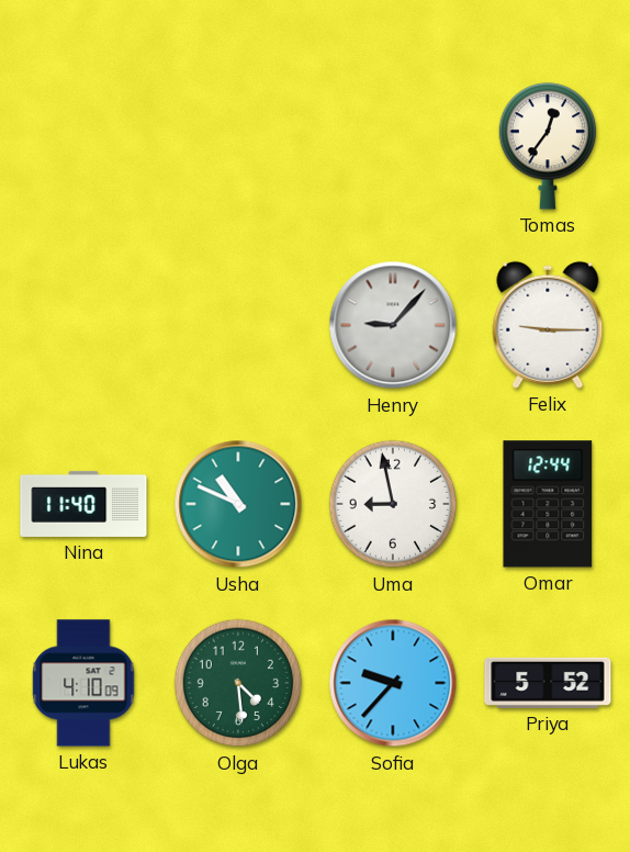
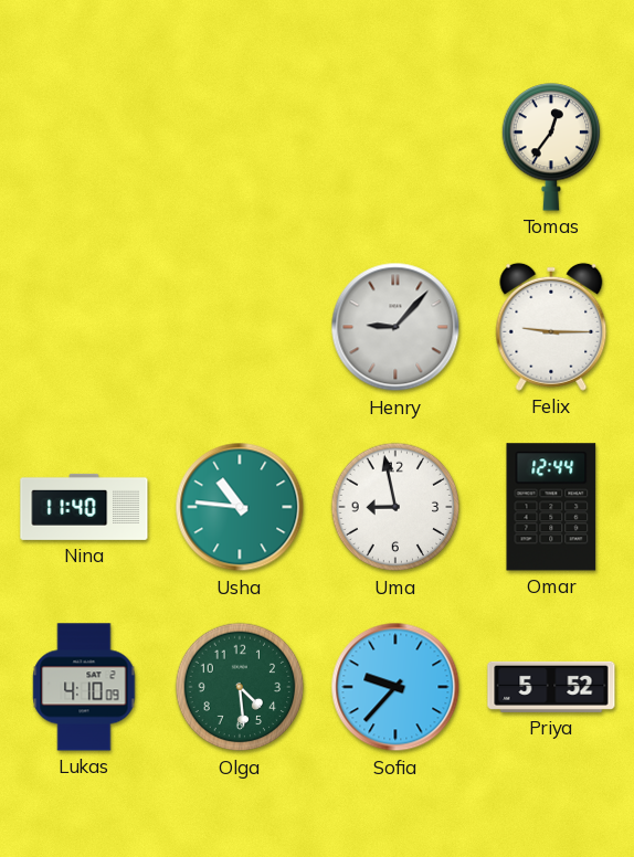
Usha: 10:49 -> 10:46 (240, 507)
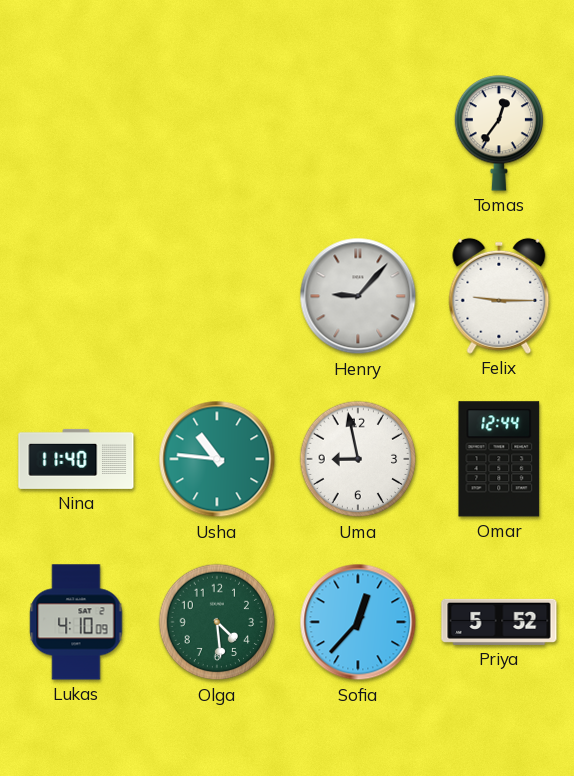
Sofia: 9:37 -> 12:37 (358, 622)
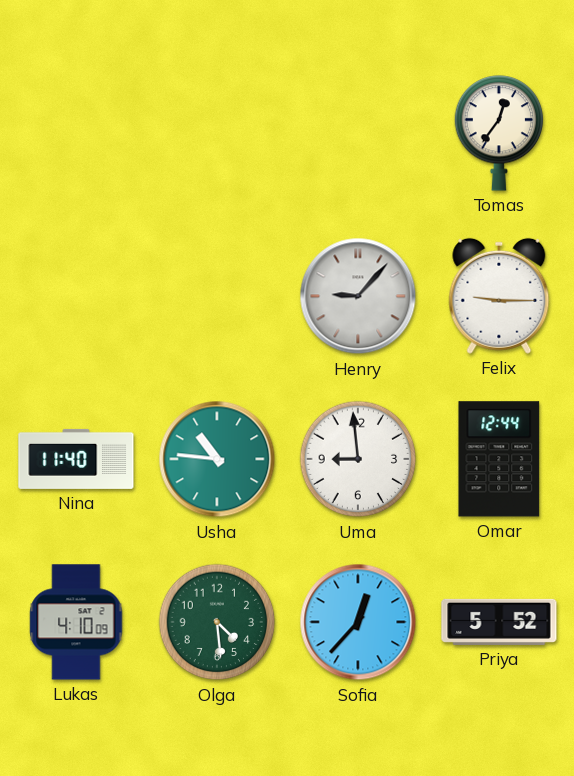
Uma: 8:58 -> 8:59 (358, 459)
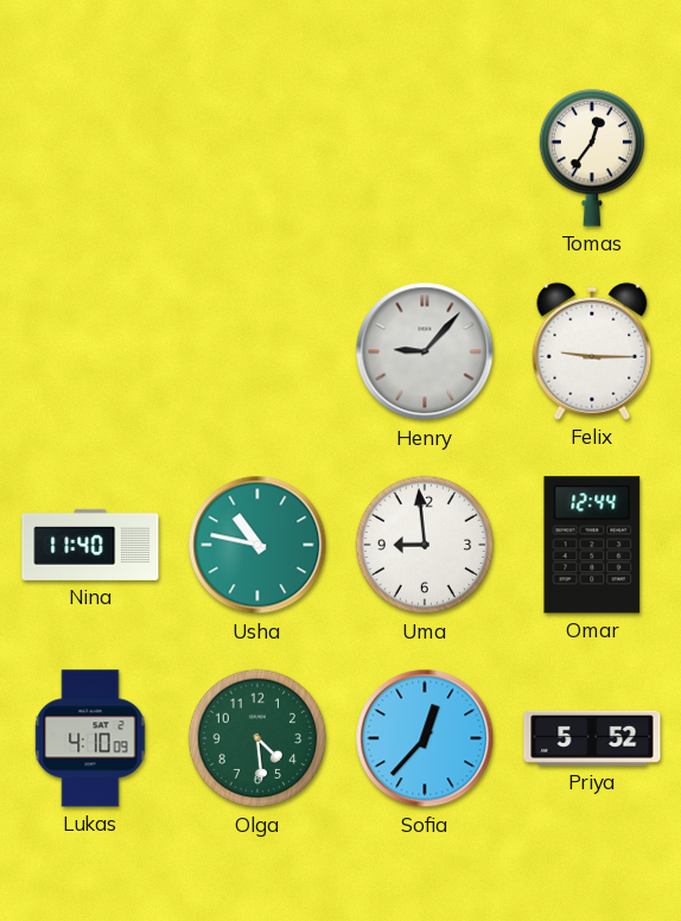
Usha: 10:46 -> 10:47 (257, 545)
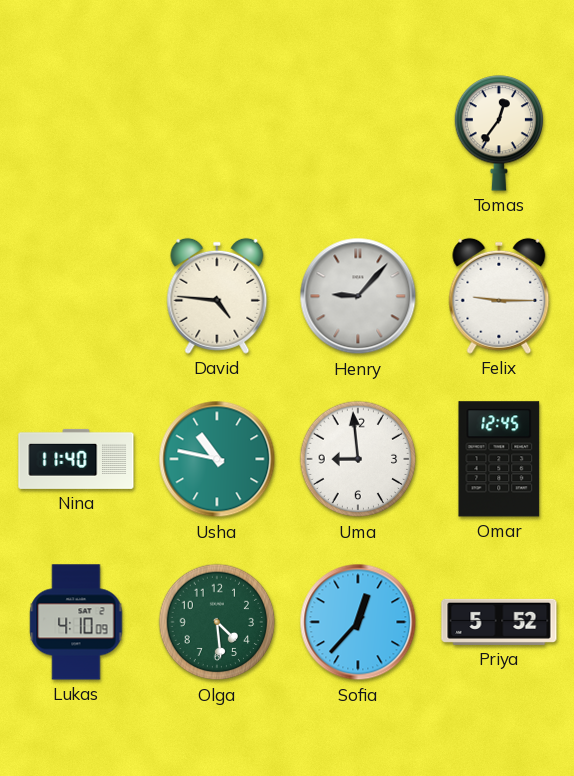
David: none -> 4:46 (217, 296)
Omar: 12:44 -> 12:45 (499, 459)
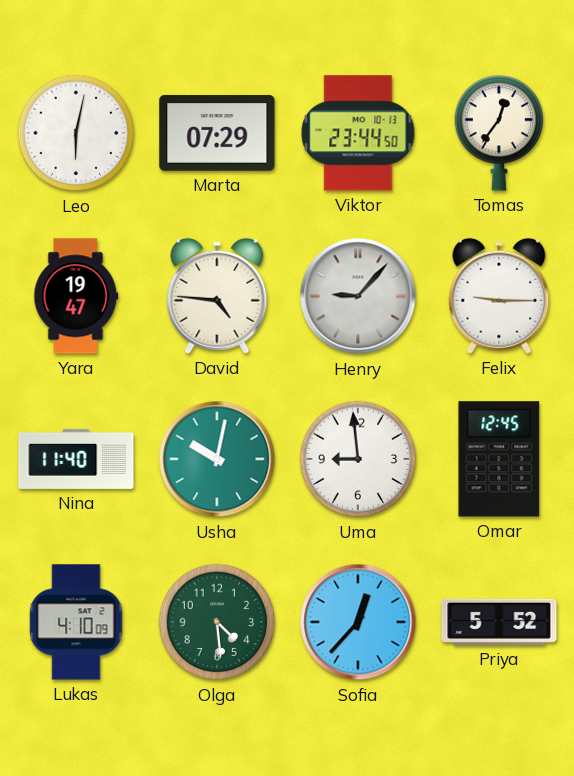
Leo: none -> 6:02 (76, 133)
Marta: none -> 07:29 (217, 133)
Viktor: none -> 23:44 (358, 133)
Yara: none -> 19:47 (76, 296)
Usha: 10:47 -> 10:02 (217, 459)
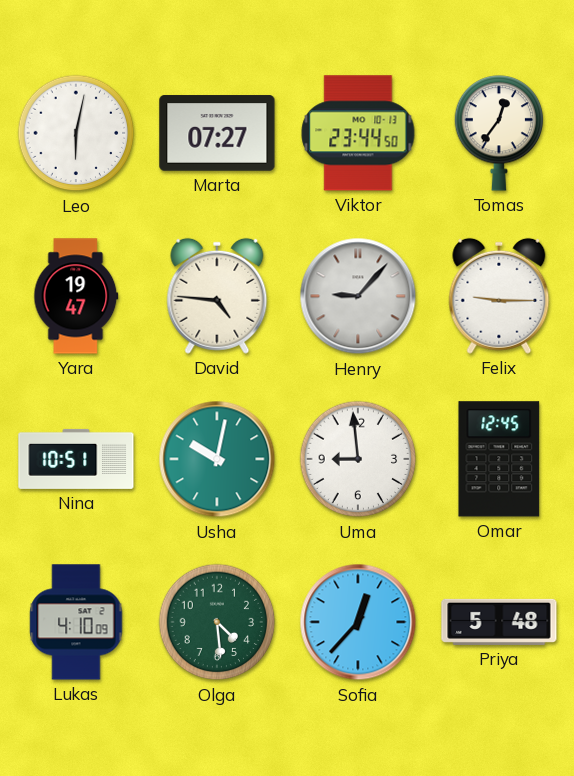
Marta: 07:29 -> 07:27 (217, 133)
Nina: 11:40 -> 10:51 (76, 459)
Priya: 5:52 -> 5:48 (499, 622)
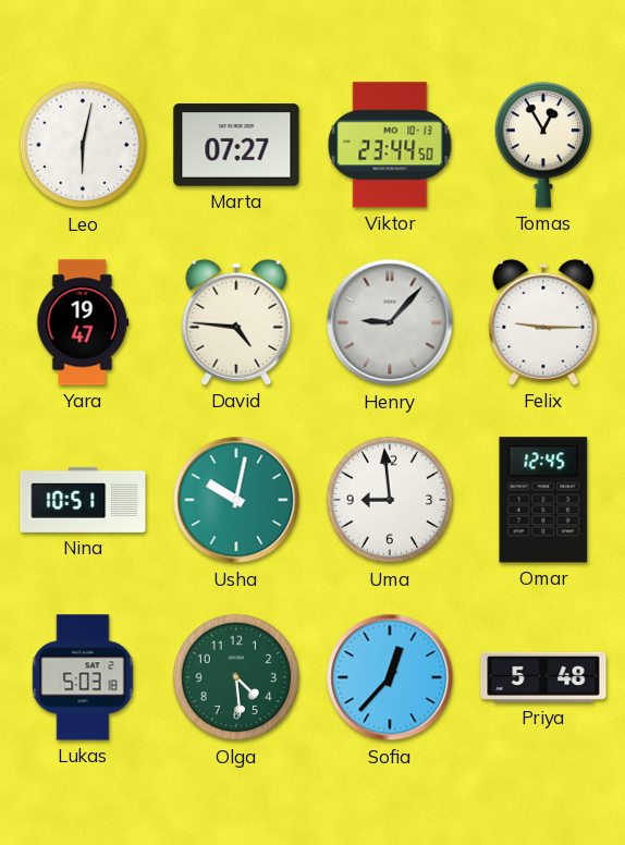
Tomas: 12:36 -> 12:55 (543, 145)
Lukas: 4:10 -> 5:03 (83, 677)
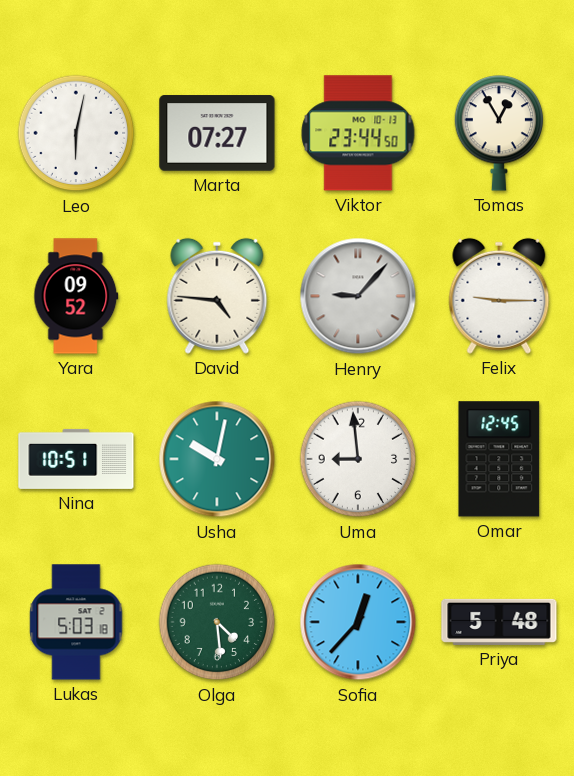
Yara: 19:47 -> 09:52 (76, 296)
